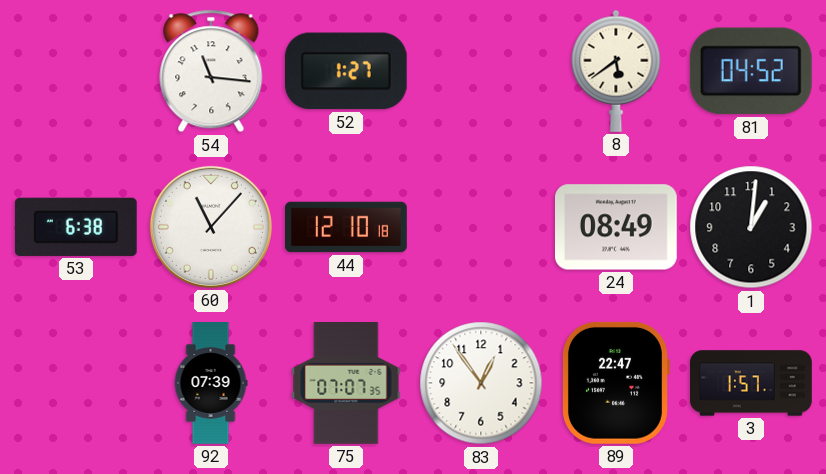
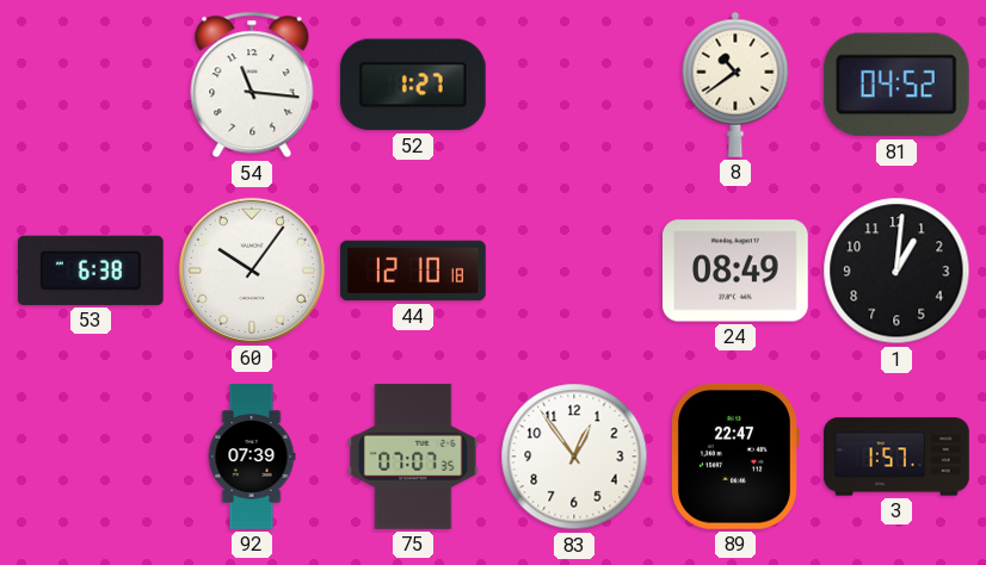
8: 5:39 -> 10:39 (735, 85)
60: 11:07 -> 10:06 (252, 271)
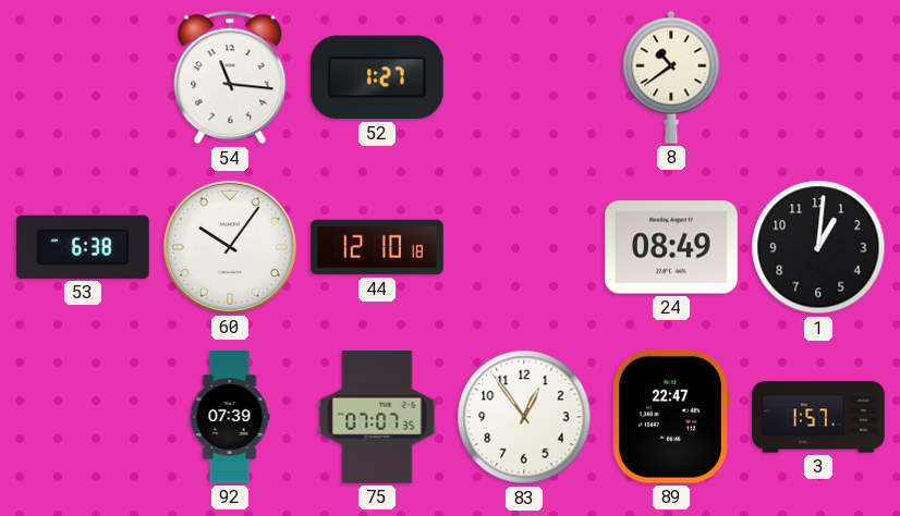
81: 04:52 -> none (896, 85)
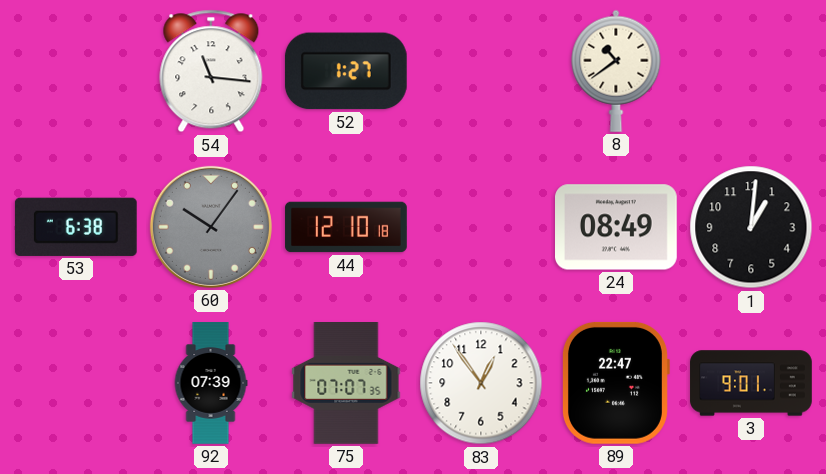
60 dial: white -> grey (211, 227)
3: 1:57 -> 9:01 (751, 383)
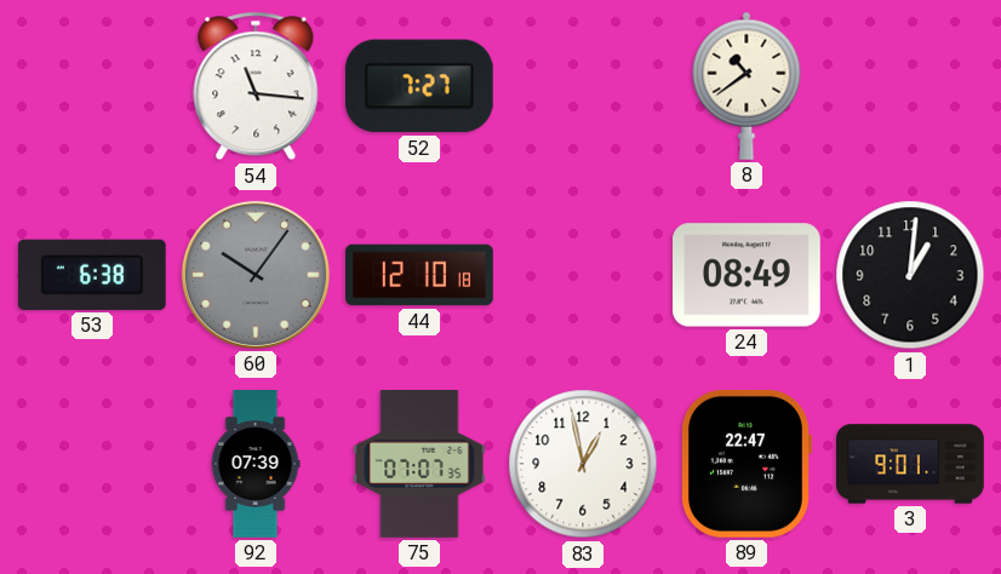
52: 1:27 -> 7:27 (419, 86)
83: 12:54 -> 12:58 (583, 464)
